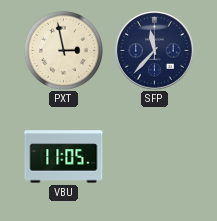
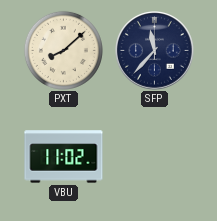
PXT: 2:58 -> 8:08 (63, 50)
VBU: 11:05 -> 11:02 (64, 157)
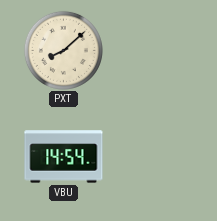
SFP: 11:37 -> none (155, 51)
VBU: 11:02 -> 14:54 (64, 157)
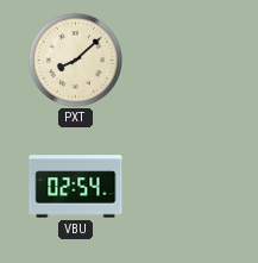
VBU: 14:54 -> 02:54 (76, 187)
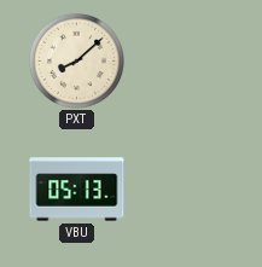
VBU: 02:54 -> 05:13 (77, 190)
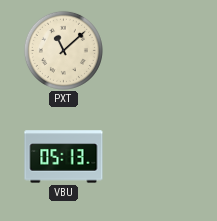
PXT: 8:08 -> 11:08 (63, 50)
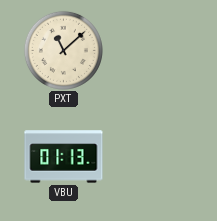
VBU: 05:13 -> 01:13 (64, 157)
